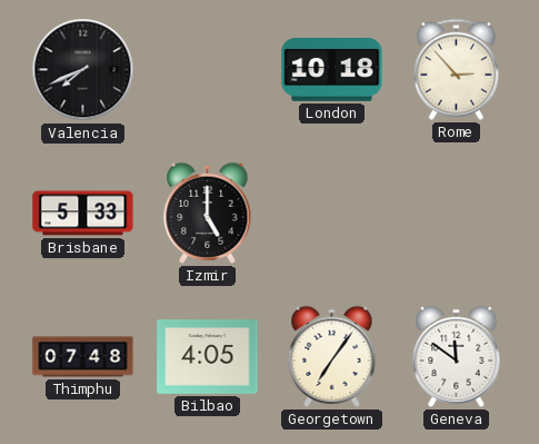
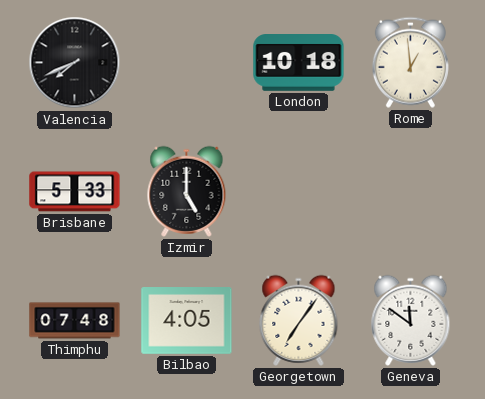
Rome: 2:53 -> 12:59 (410, 62)
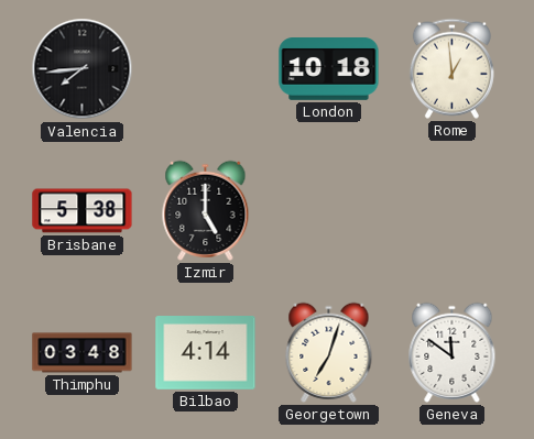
Valencia: 7:41 -> 7:44 (83, 69)
Brisbane: 5:33 -> 5:38 (83, 211)
Thimphu: 07:48 -> 03:48 (83, 353)
Bilbao: 4:05 -> 4:14 (206, 353)
Georgetown: 7:06 -> 7:03 (329, 352)
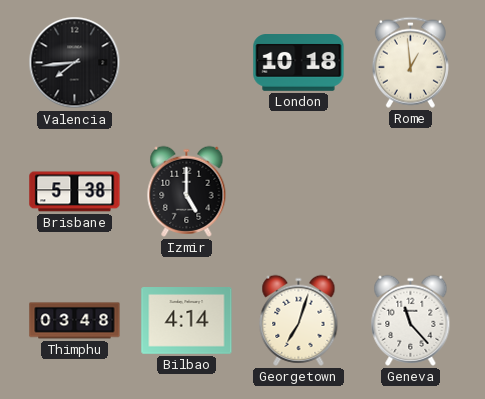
Geneva: 11:51 -> 11:23 (411, 320)
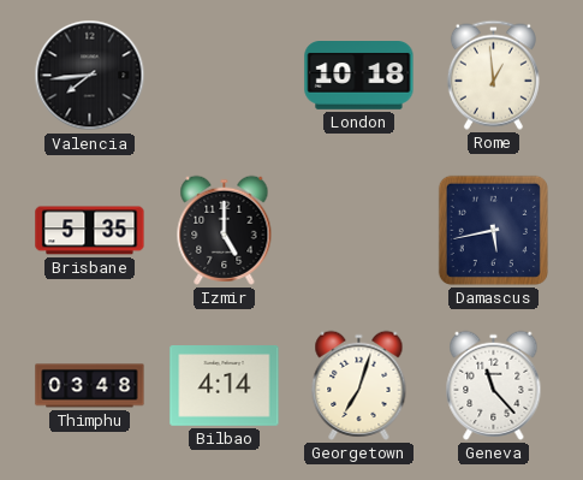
Brisbane: 5:38 -> 5:35 (90, 231)
Damascus: none -> 5:43 (493, 230)
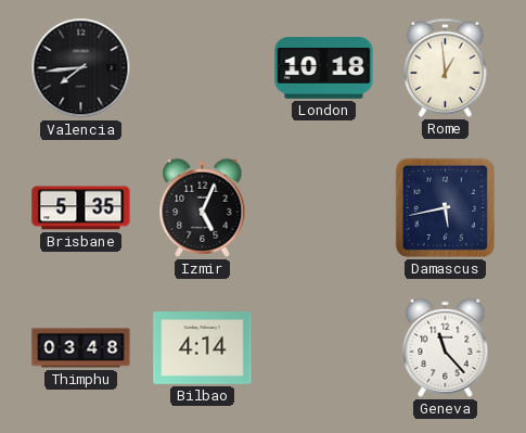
Izmir: 5:00 -> 5:04 (203, 207)
Georgetown: 7:03 -> none (359, 385)
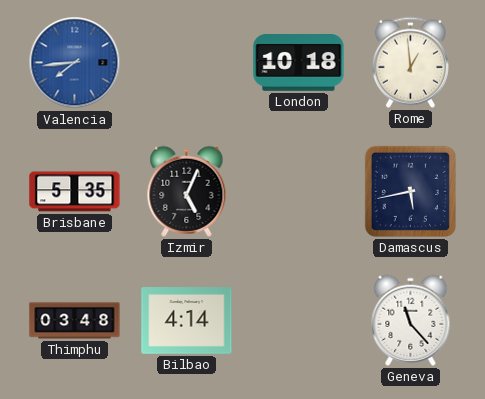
Valencia dial: black -> blue (75, 63)
